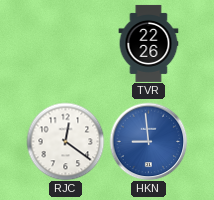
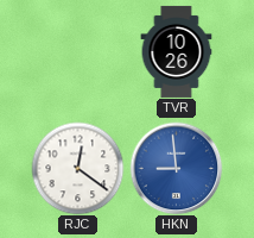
TVR: 22:26 -> 10:26 (177, 51)
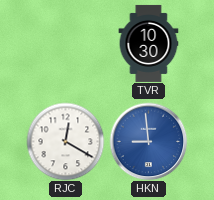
TVR: 10:26 -> 10:30 (149, 43)
RJC: 12:21 -> 12:20 (65, 141)
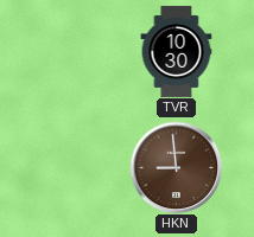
RJC: 12:20 -> none (65, 141)
HKN dial: blue -> brown (176, 167)
